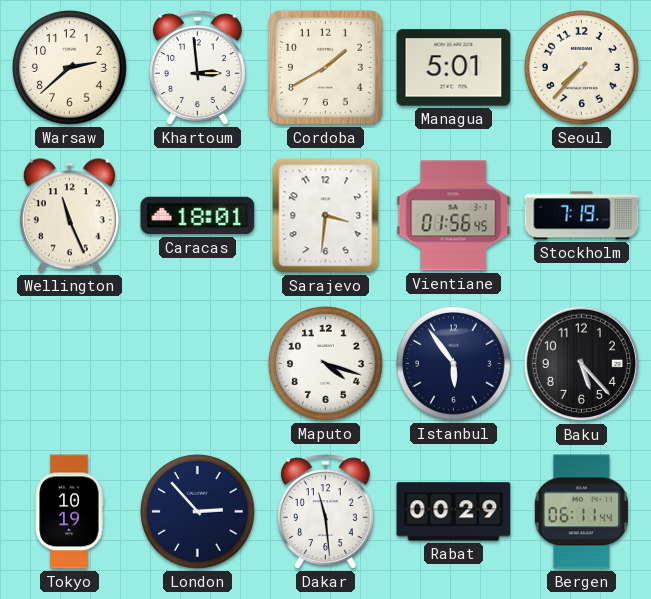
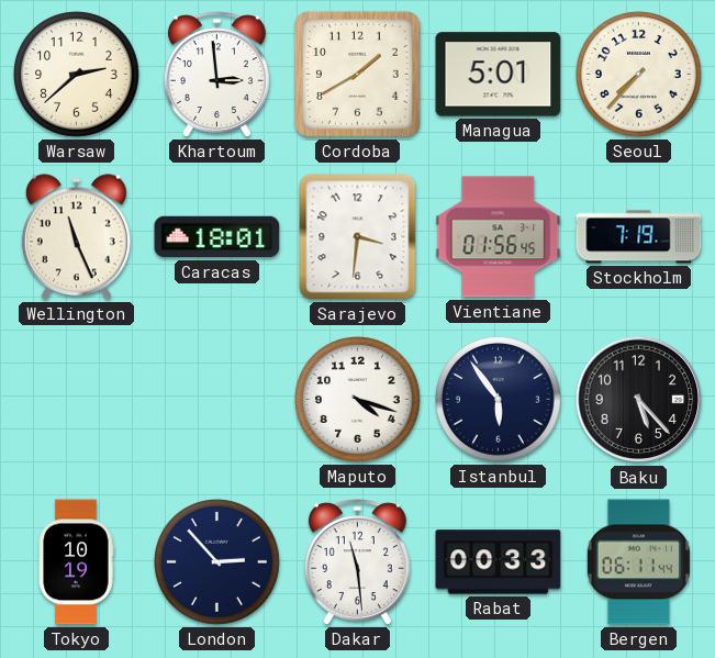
Rabat: 00:29 -> 00:33 (499, 562)
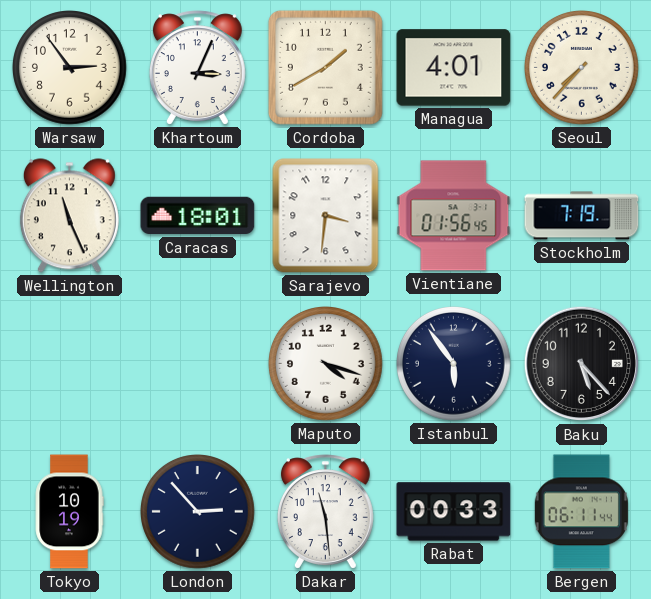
Warsaw: 2:38 -> 2:54 (70, 68)
Khartoum: 2:59 -> 3:04 (197, 68)
Managua: 5:01 -> 4:01 (454, 68)
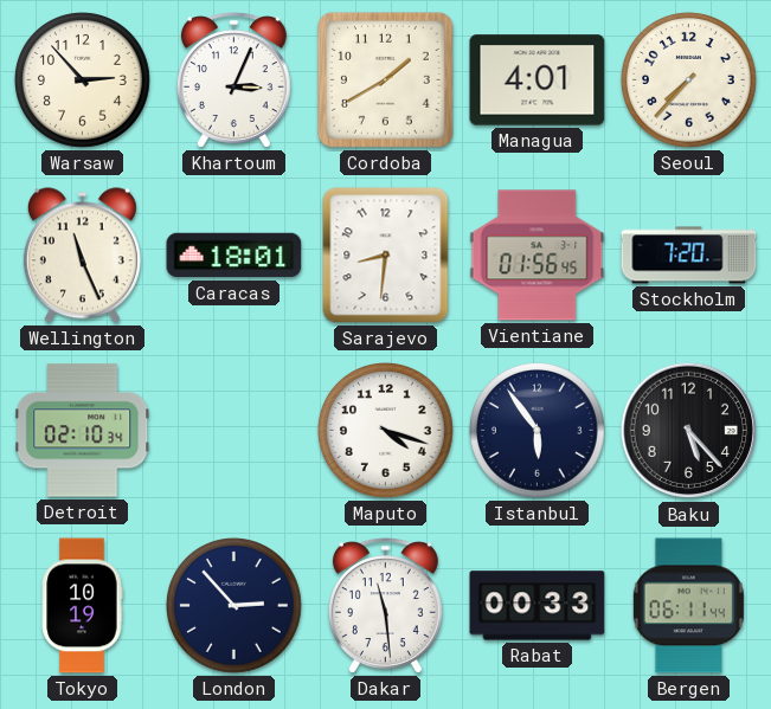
Warsaw: 2:54 -> 2:53 (83, 80)
Sarajevo: 3:31 -> 8:31 (386, 256)
Stockholm: 7:19 -> 7:20 (689, 256)
Detroit: none -> 02:10 (83, 431)
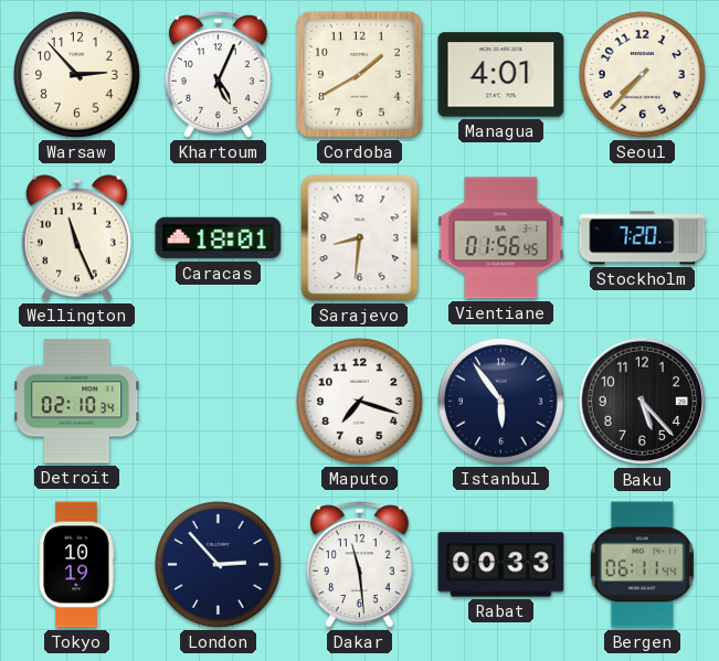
Khartoum: 3:04 -> 5:04 (218, 75)
Maputo: 4:18 -> 7:18 (360, 402)
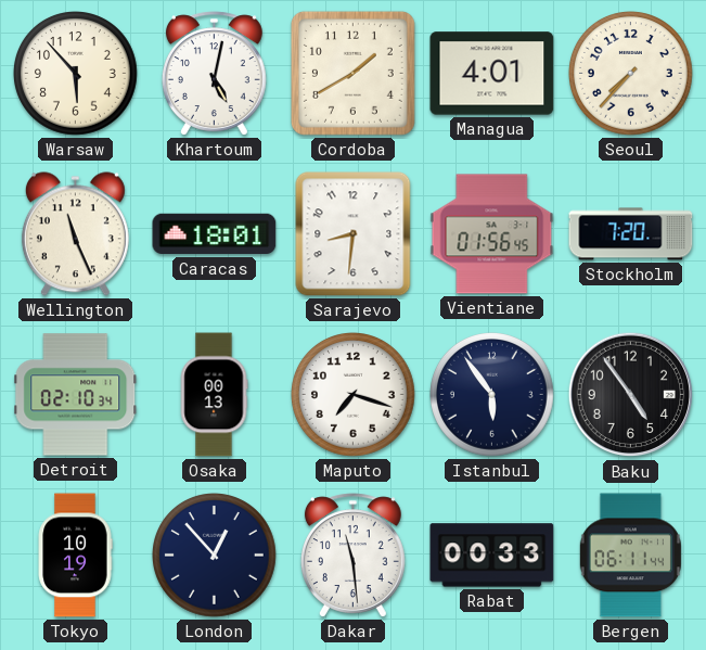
Warsaw: 2:53 -> 5:53 (76, 74)
Khartoum: 5:04 -> 5:02 (214, 74)
Osaka: none -> 00:13 (214, 395)
Baku: 5:23 -> 4:54 (631, 395)
London: 2:53 -> 12:53 (215, 556)
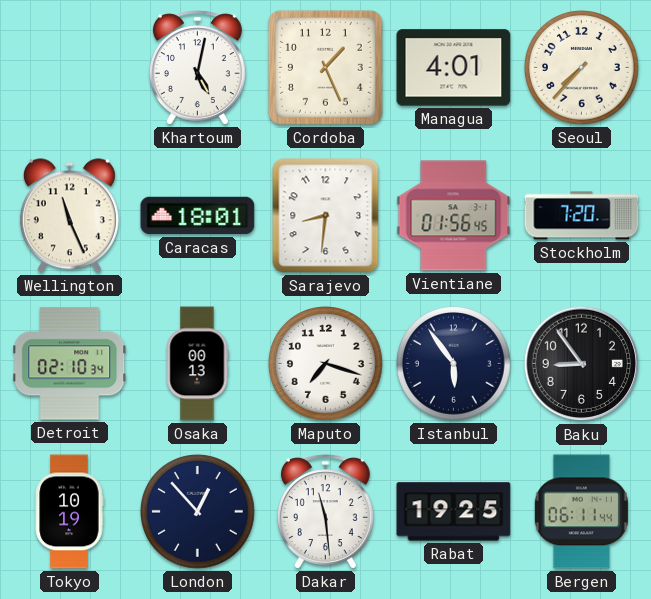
Warsaw: 5:53 -> none (76, 74)
Cordoba: 1:40 -> 1:26 (325, 67)
Baku: 4:54 -> 8:54 (582, 364)
Rabat: 00:33 -> 19:25 (454, 512)
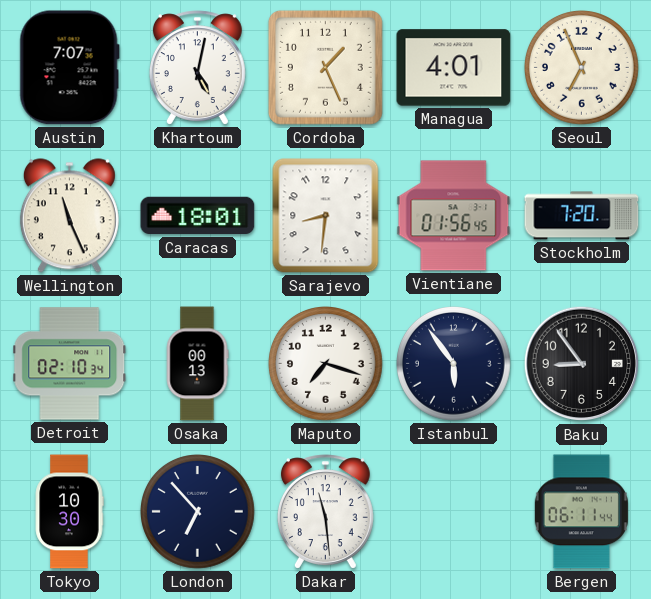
Austin: none -> 7:07 (69, 68)
Seoul: 7:37 -> 6:56 (582, 68)
Tokyo: 10:19 -> 10:30 (69, 512)
London: 12:53 -> 6:53 (198, 512)
Rabat: 19:25 -> none (454, 512)
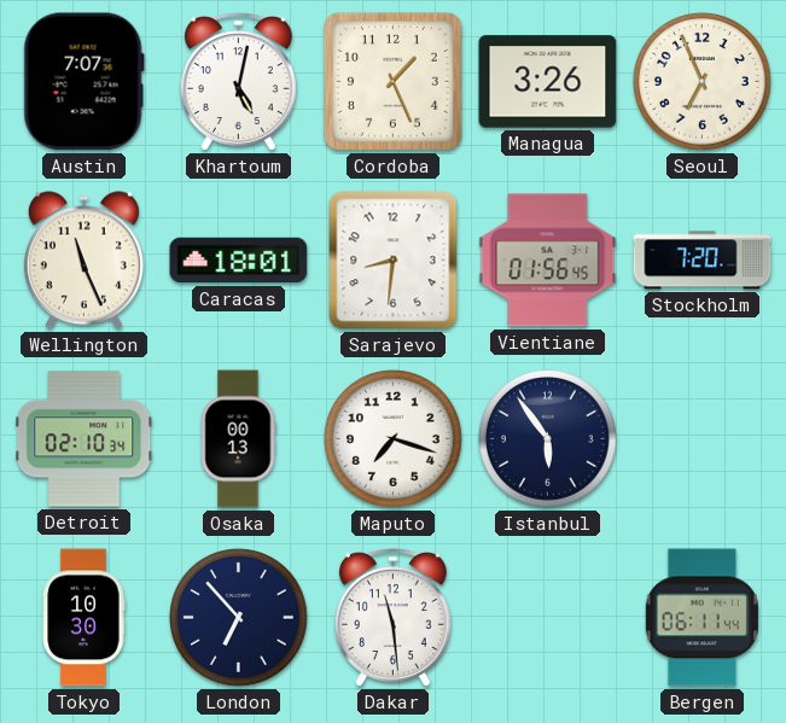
Managua: 4:01 -> 3:26 (548, 82)
Baku: 8:54 -> none (582, 364)
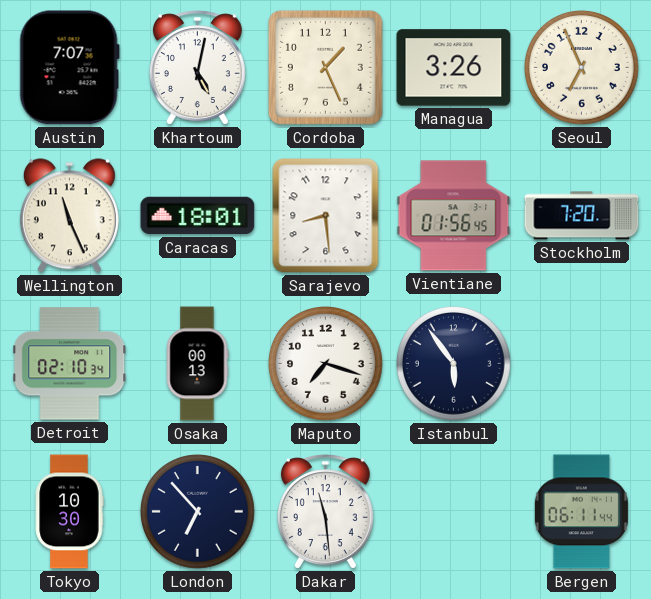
Sarajevo: 8:31 -> 8:29 (326, 216)
